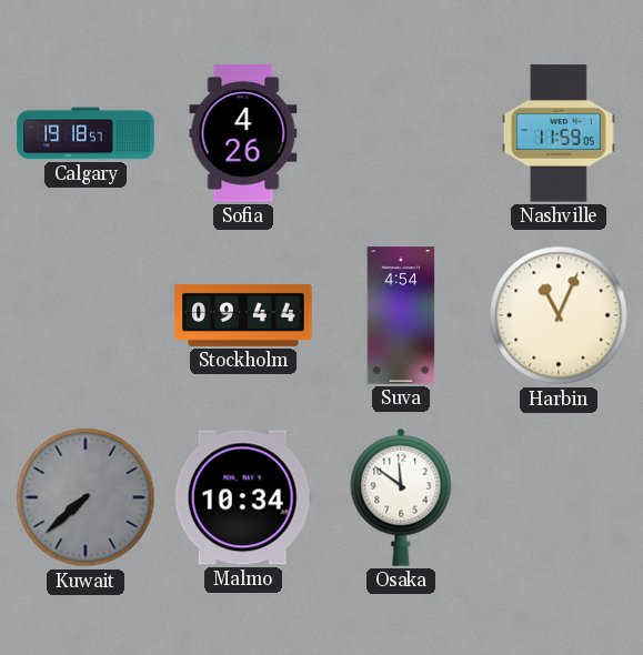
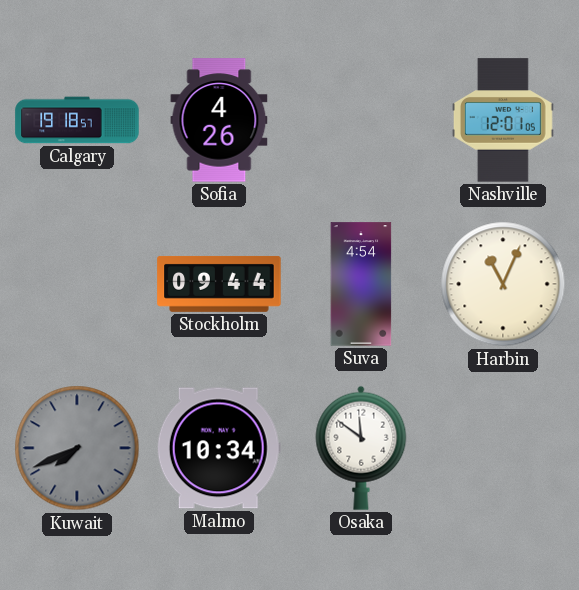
Nashville: 11:59 -> 12:01 (503, 120)
Kuwait: 7:38 -> 7:41 (77, 448)
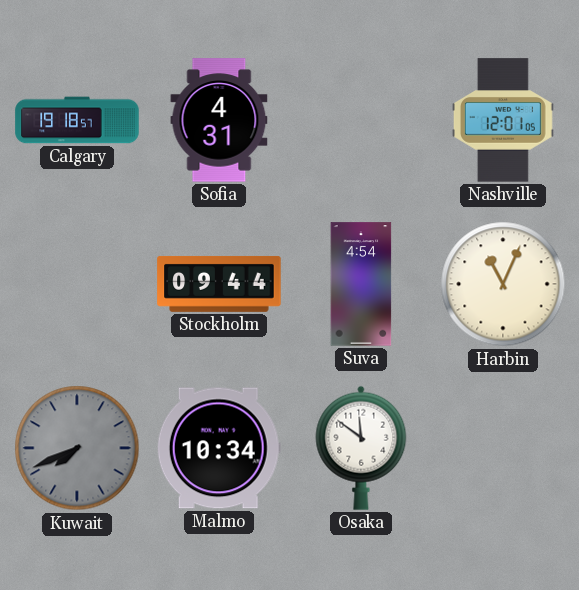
Sofia: 4:26 -> 4:31 (219, 120)
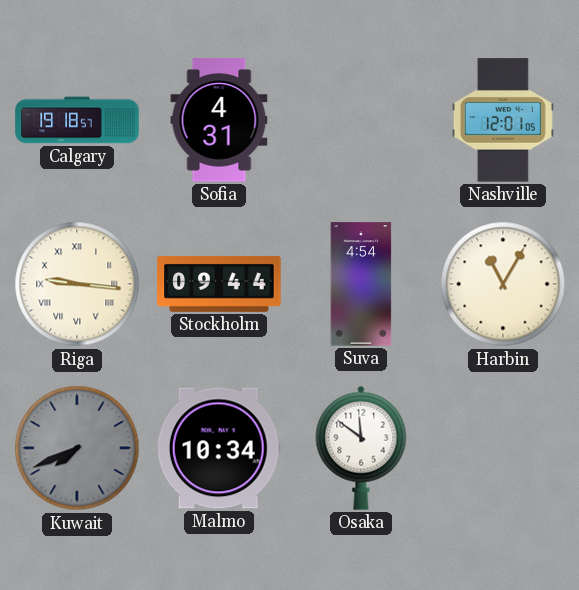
Riga: none -> 9:16 (77, 284)
Harbin: 11:04 -> 11:05 (503, 284)
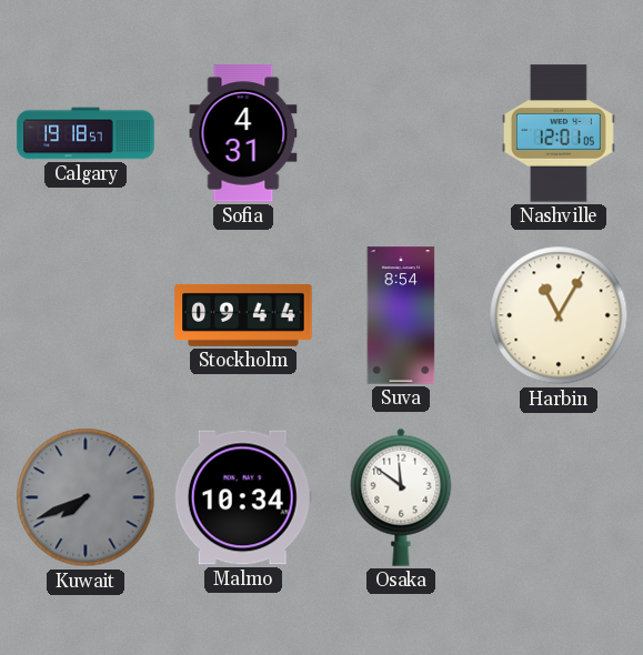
Riga: 9:16 -> none (77, 284)
Suva: 4:54 -> 8:54 (401, 315)
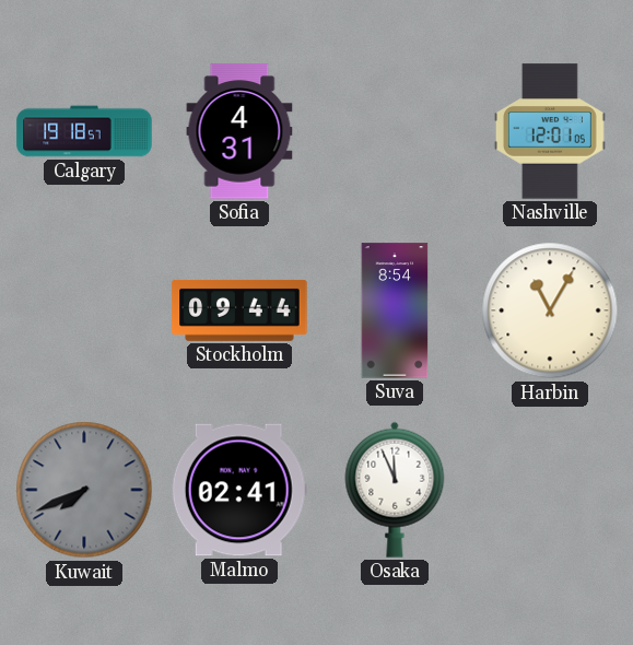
Malmo: 10:34 -> 02:41 (239, 490)
Osaka: 11:51 -> 11:56 (395, 490)
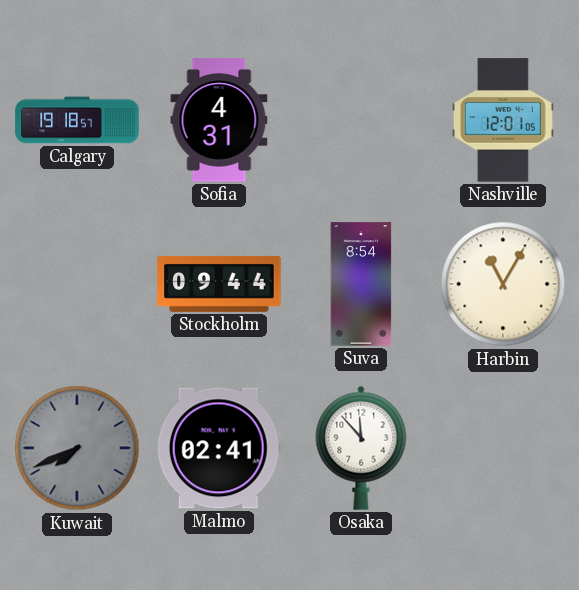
Osaka: 11:56 -> 11:53 (361, 448)
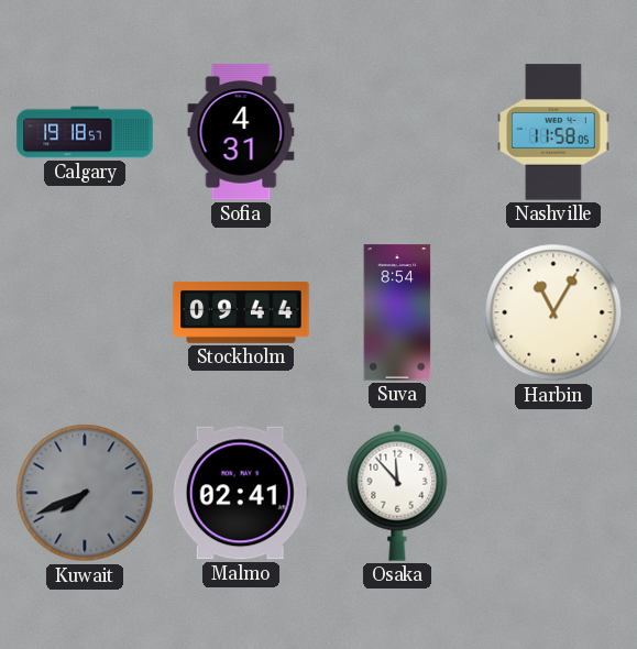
Nashville: 12:01 -> 11:58 (553, 132)
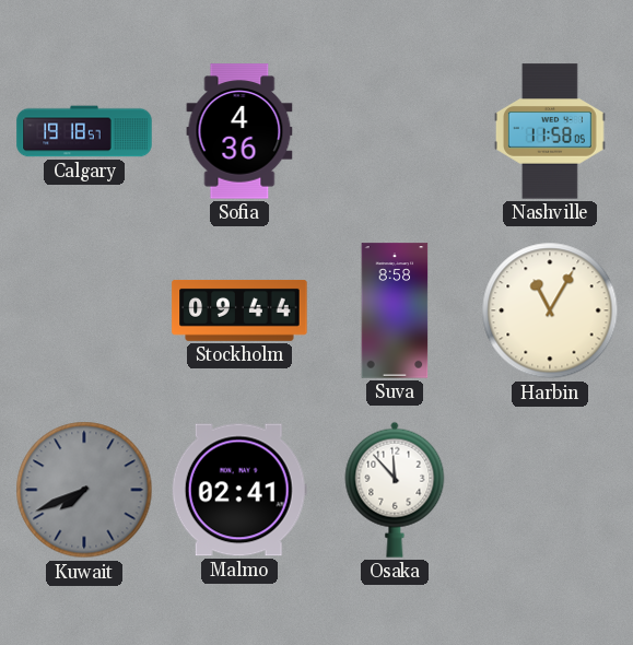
Sofia: 4:31 -> 4:36 (239, 131)
Suva: 8:54 -> 8:58 (395, 310)
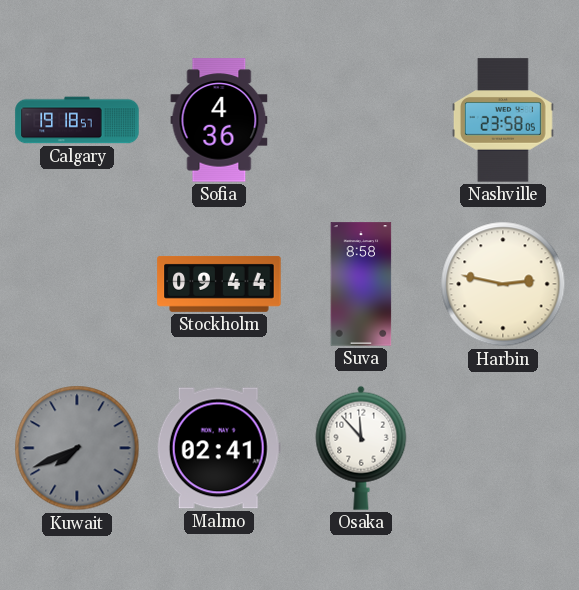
Nashville: 11:58 -> 23:58 (503, 120)
Harbin: 11:05 -> 2:47 (503, 284)
